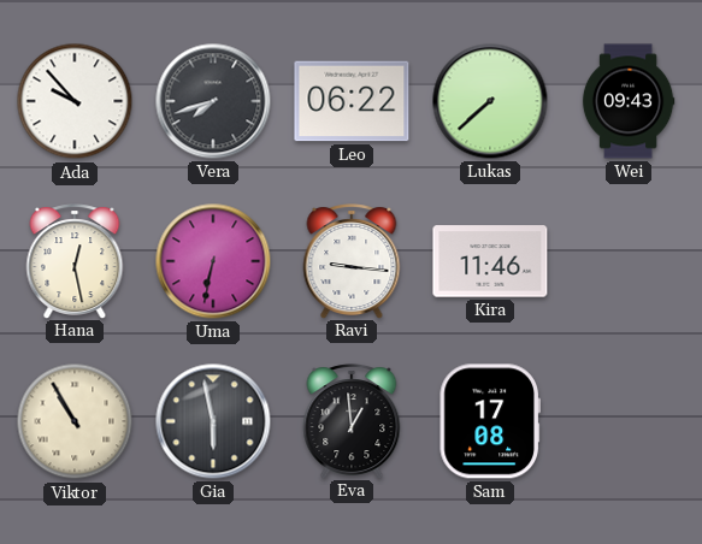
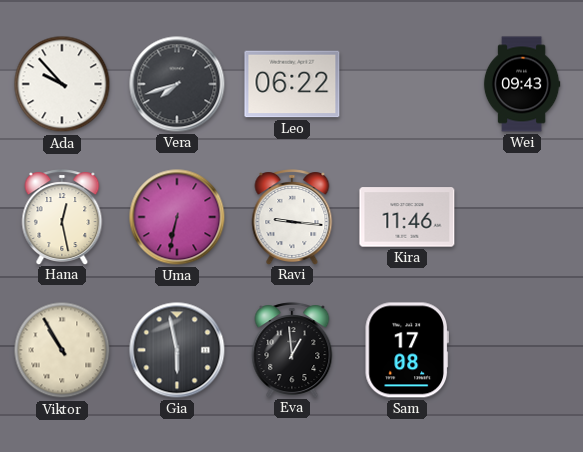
Lukas: 7:38 -> none (490, 101)
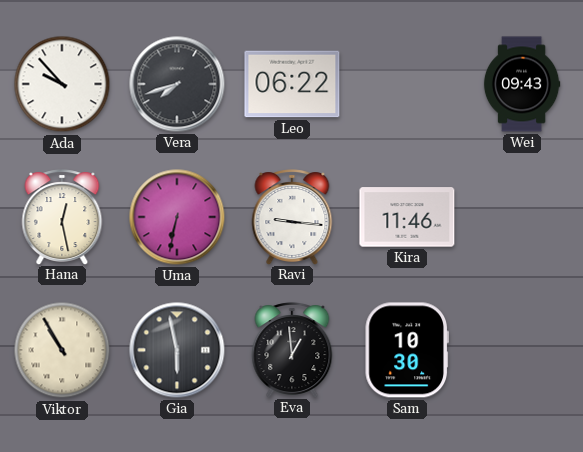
Sam: 17:08 -> 10:30 (407, 350)
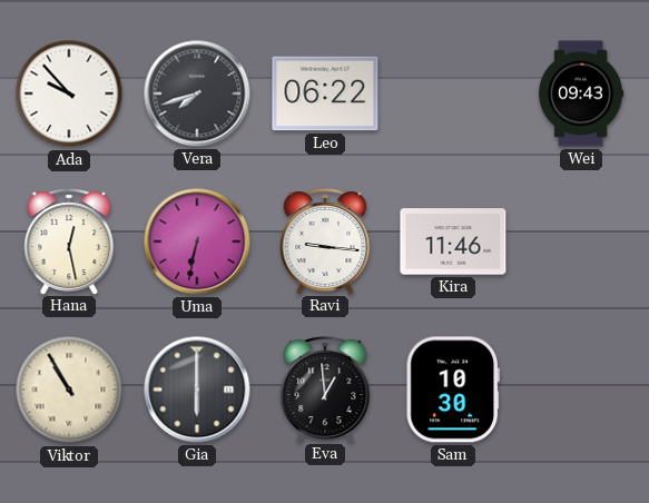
Gia: 5:58 -> 6:00 (197, 389)
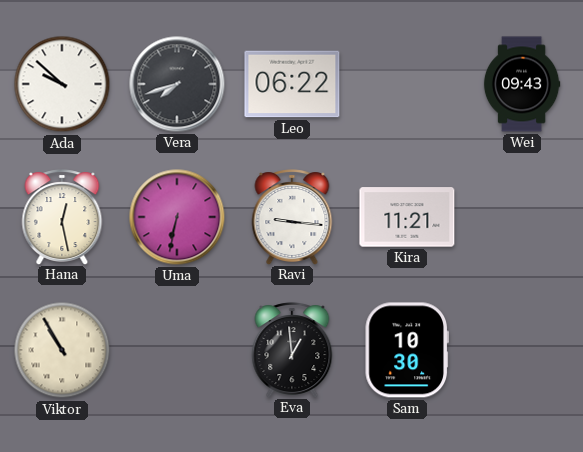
Ada: 9:53 -> 9:52 (62, 84)
Kira: 11:46 -> 11:21 (407, 217)
Gia: 6:00 -> none (197, 389)
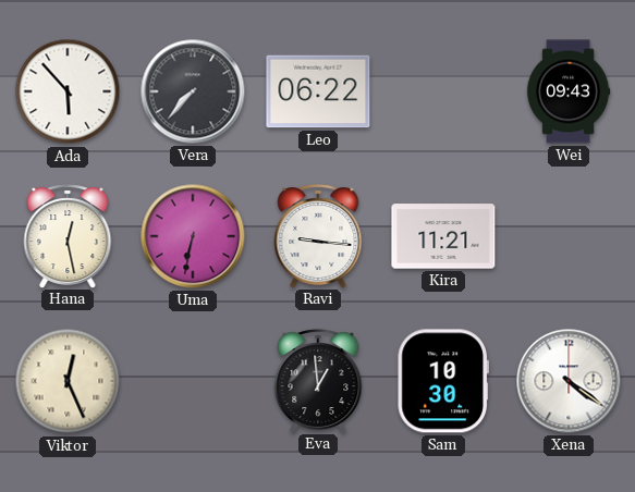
Ada: 9:52 -> 5:53 (68, 91)
Vera: 7:42 -> 7:37 (193, 91)
Viktor: 10:55 -> 12:26 (68, 381)
Xena: none -> 4:21 (569, 381)
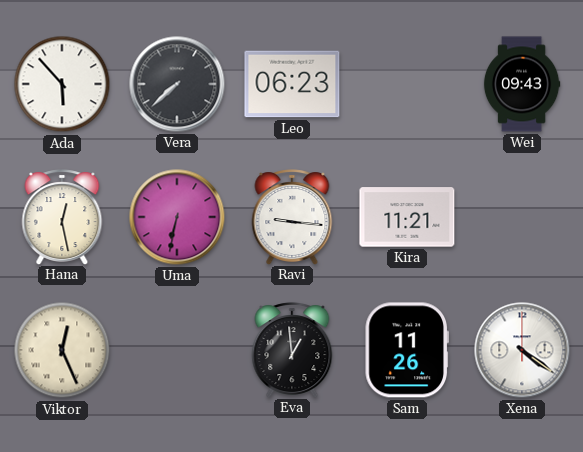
Vera: 7:37 -> 7:38 (177, 84)
Leo: 06:22 -> 06:23 (292, 84)
Sam: 10:30 -> 11:26 (407, 350)
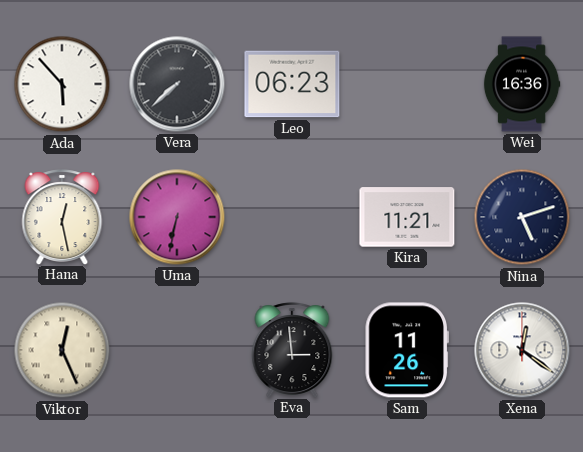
Wei: 09:43 -> 16:36 (522, 84)
Ravi: 9:16 -> none (292, 217)
Nina: none -> 5:12 (522, 217)
Eva: 12:59 -> 2:59 (292, 350)
Xena: 4:21 -> 12:21 (522, 350)
